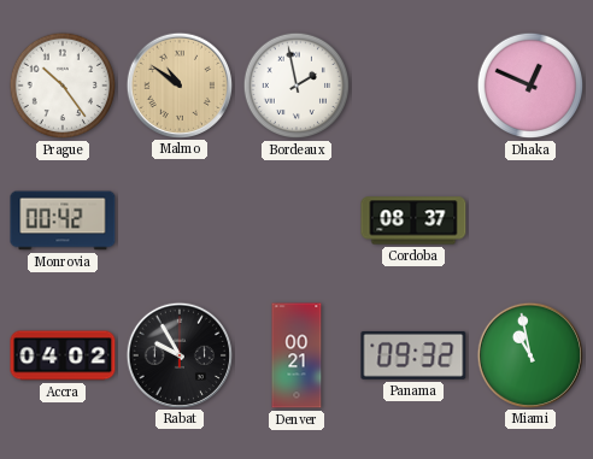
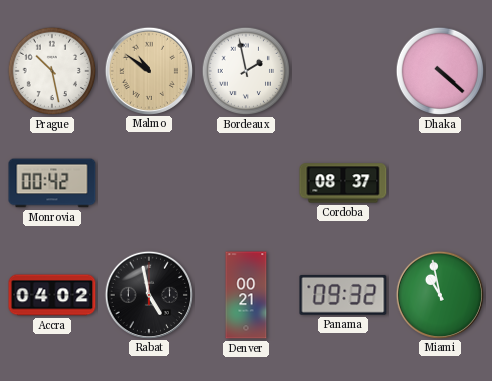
Prague: 10:24 -> 10:28 (52, 71)
Dhaka: 12:49 -> 4:22 (440, 71)
Rabat: 9:55 -> 4:58 (148, 294)
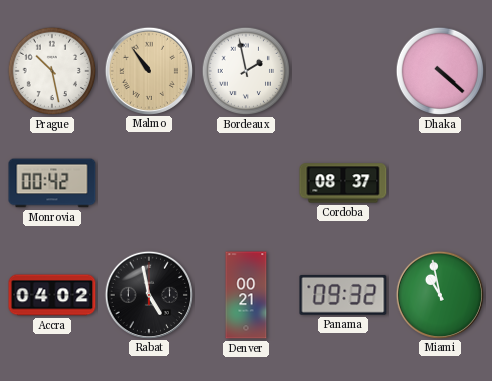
Malmo: 10:51 -> 10:54 (148, 70)
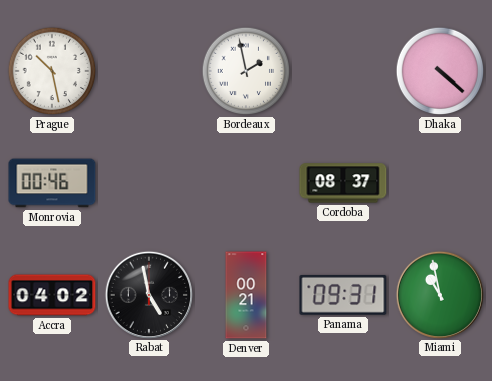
Malmo: 10:54 -> none (148, 70)
Monrovia: 00:42 -> 00:46 (52, 183)
Panama: 09:32 -> 09:31 (343, 295)
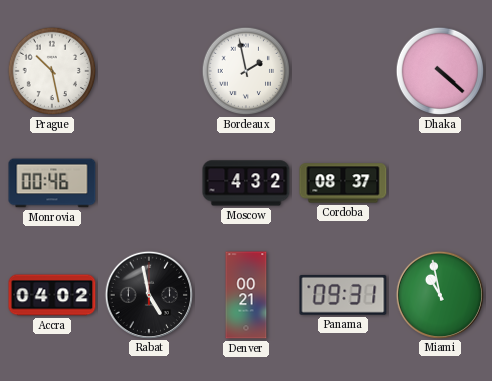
Moscow: none -> 4:32 (246, 183)
